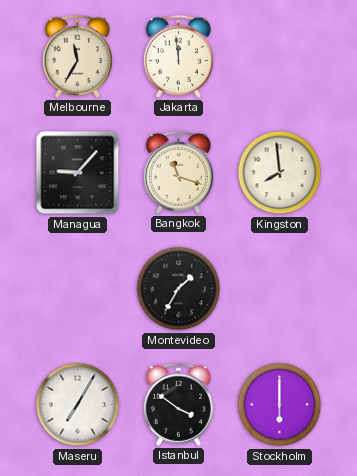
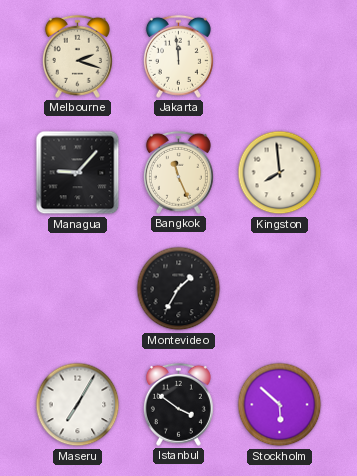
Melbourne: 11:35 -> 2:18 (77, 56)
Bangkok: 11:18 -> 11:26 (178, 172)
Stockholm: 6:00 -> 5:52 (280, 405)
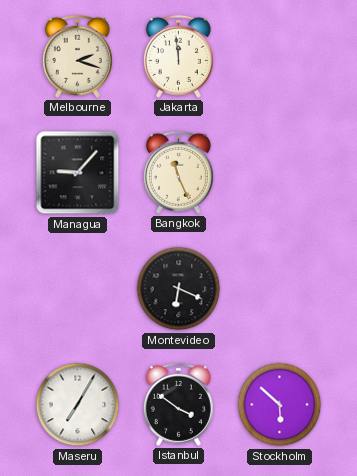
Kingston: 7:59 -> none (280, 173)
Montevideo: 1:35 -> 6:19 (179, 289)
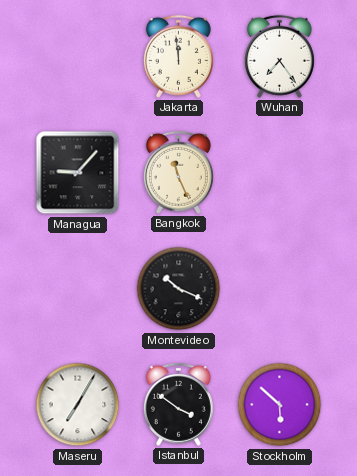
Melbourne: 2:18 -> none (77, 56)
Wuhan: none -> 7:24 (279, 56)
Montevideo: 6:19 -> 10:19 (179, 289)
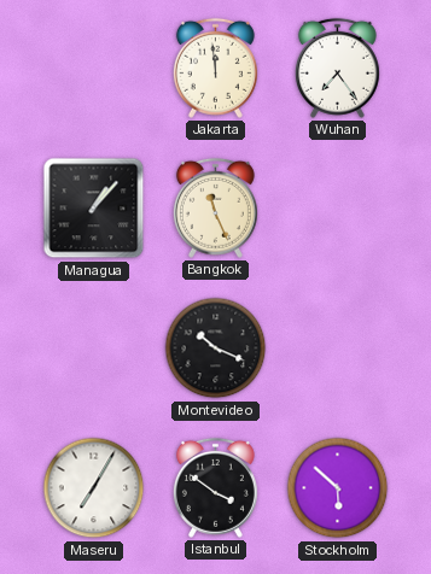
Managua: 9:07 -> 1:07 (94, 209)
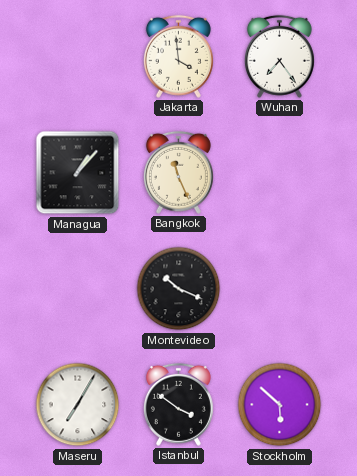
Jakarta: 11:59 -> 3:59 (178, 56)
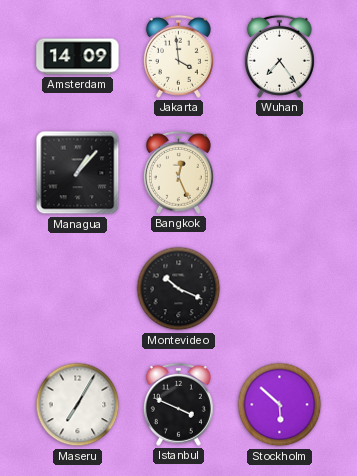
Amsterdam: none -> 14:09 (78, 57)
Bangkok: 11:26 -> 12:26 (178, 172)
Istanbul: 3:51 -> 3:49 (178, 404)
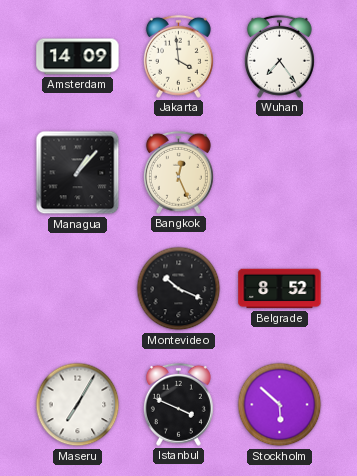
Belgrade: none -> 8:52 (280, 289)
